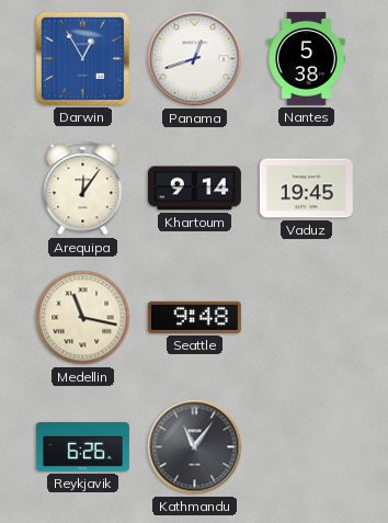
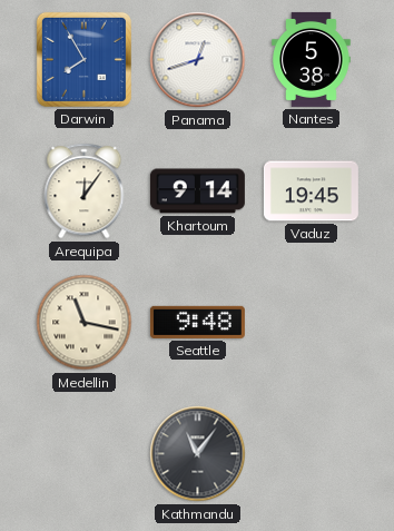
Darwin: 12:55 -> 7:55 (83, 59)
Reykjavik: 6:26 -> none (82, 447)
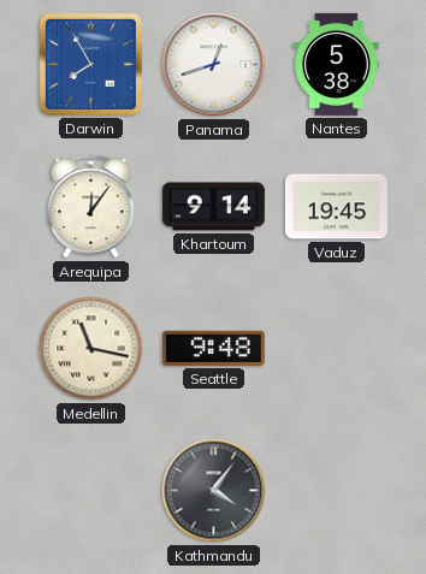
Kathmandu: 11:06 -> 4:06 (214, 491)
